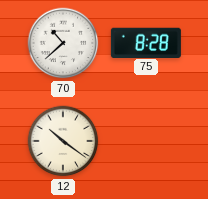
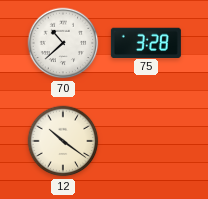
75: 8:28 -> 3:28 (146, 42)
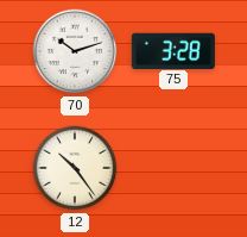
70: 10:38 -> 10:12 (75, 51)
12: 10:21 -> 10:24 (75, 168)
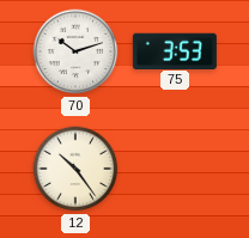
75: 3:28 -> 3:53 (175, 50)
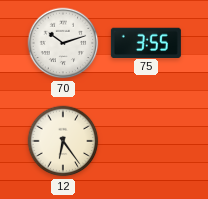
75: 3:53 -> 3:55 (146, 42)
12: 10:24 -> 6:24 (63, 141)
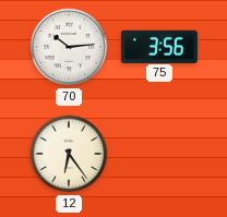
70: 10:12 -> 10:14 (69, 47)
75: 3:55 -> 3:56 (159, 46)
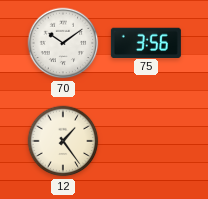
70: 10:14 -> 10:09 (63, 43)
12: 6:24 -> 1:24 (63, 141)
